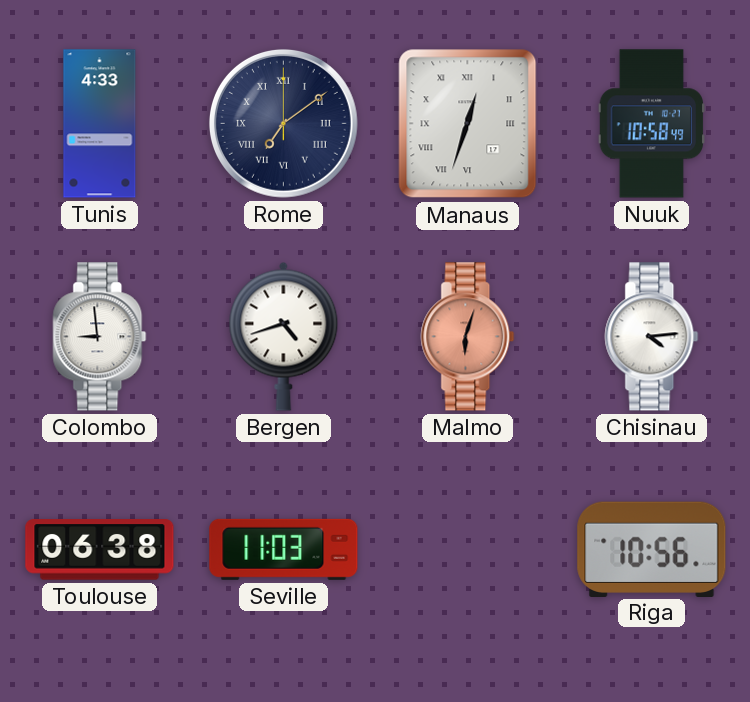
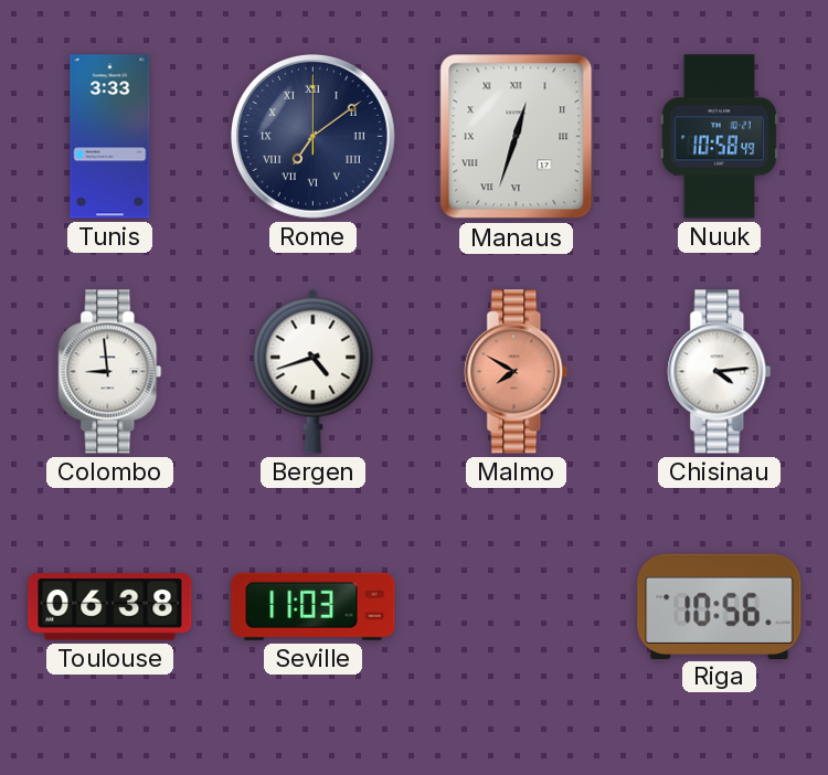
Tunis: 4:33 -> 3:33 (110, 137)
Malmo: 6:03 -> 7:50 (517, 372)
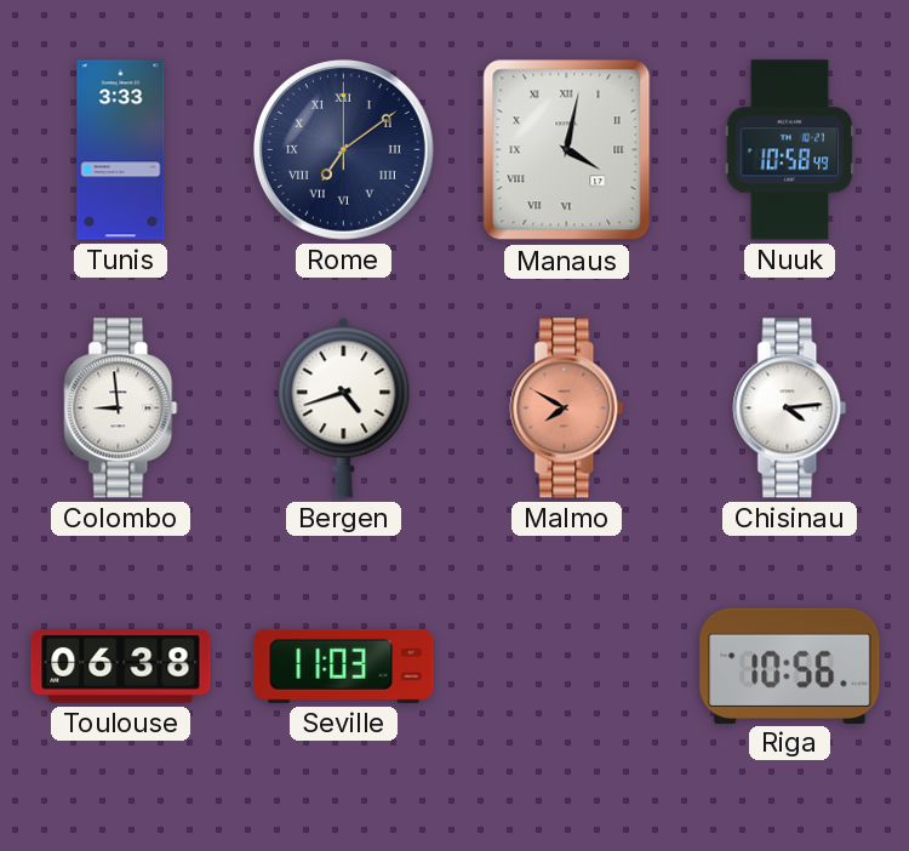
Manaus: 12:33 -> 4:02 (567, 150)
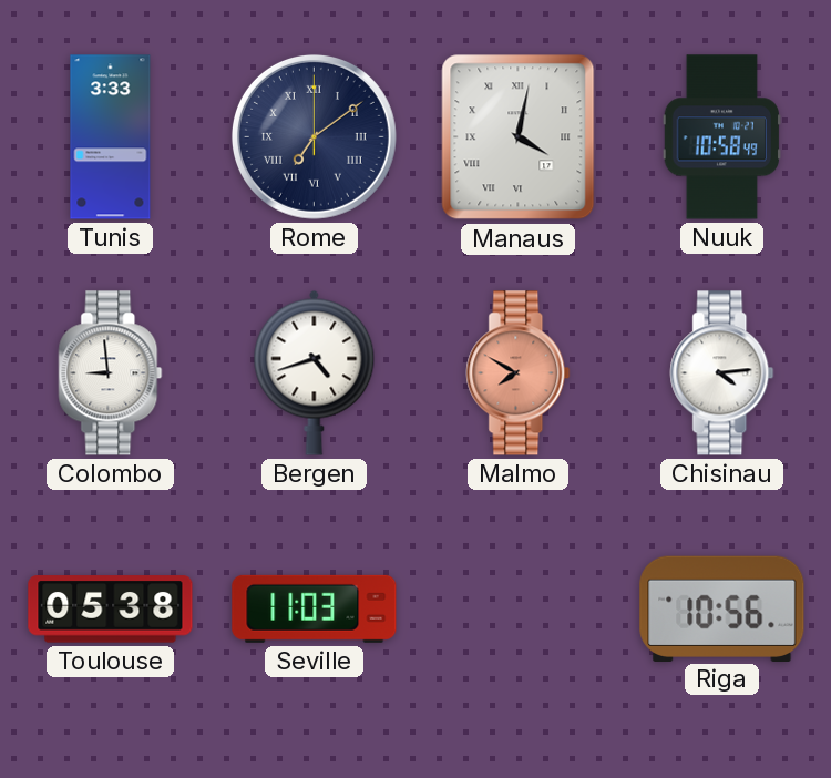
Toulouse: 06:38 -> 05:38 (111, 610)
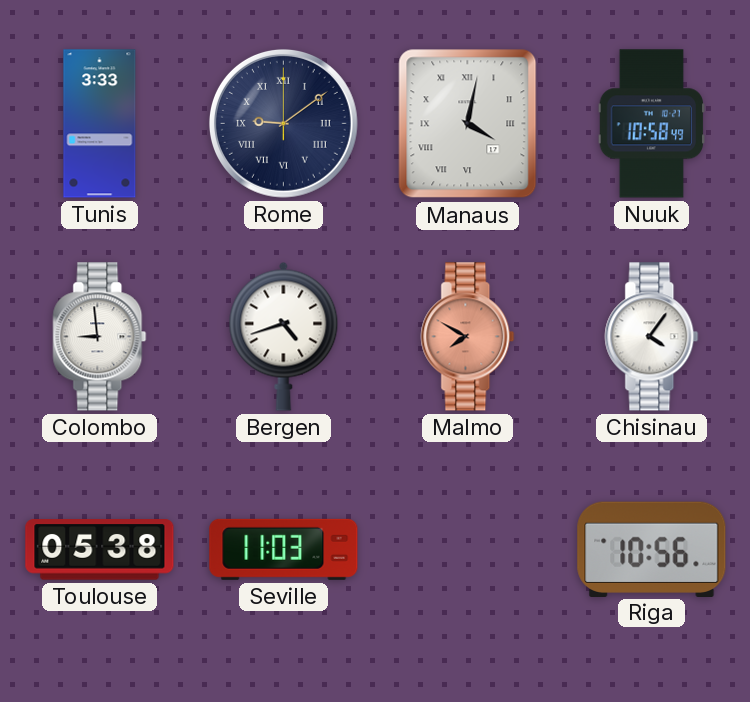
Rome: 7:09 -> 9:09 (283, 123)
Chisinau: 4:14 -> 4:06 (652, 337)
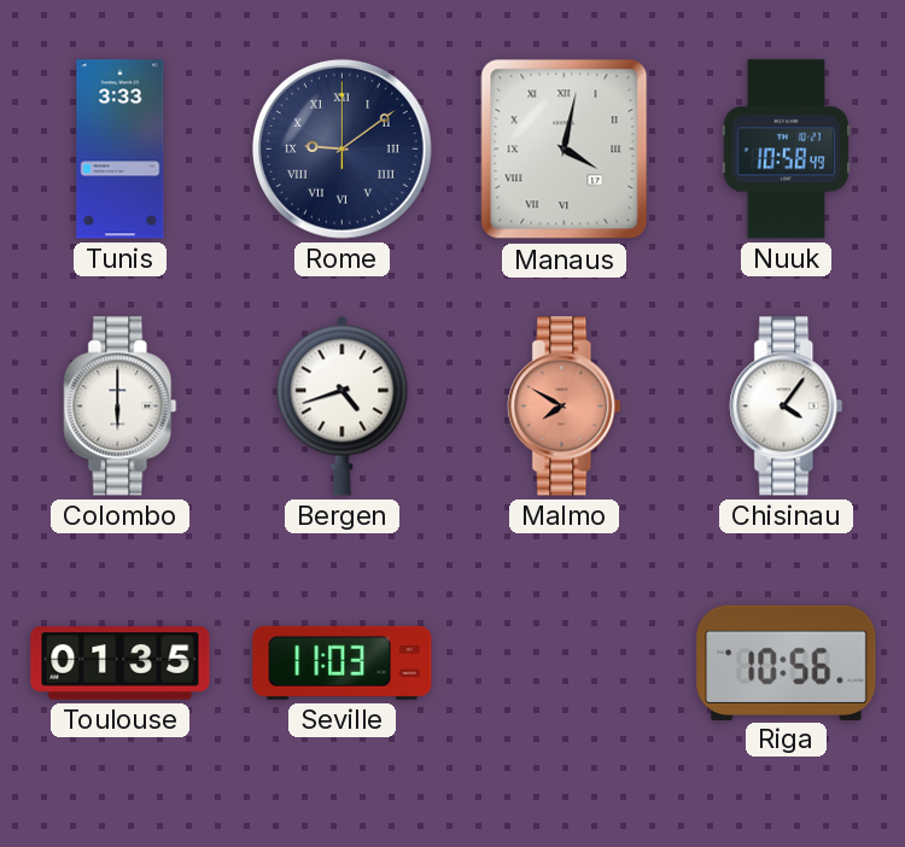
Colombo: 8:59 -> 6:00 (121, 407)
Toulouse: 05:38 -> 01:35 (121, 664)
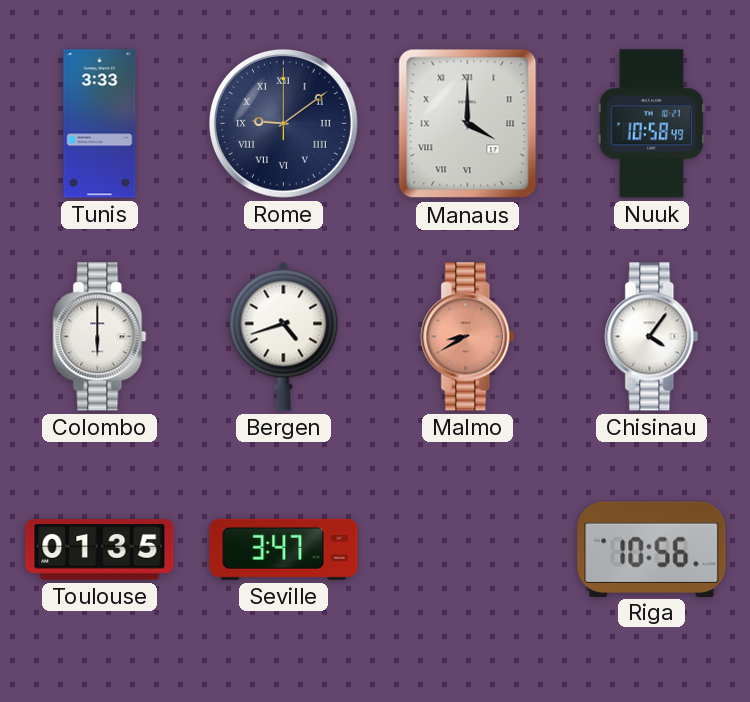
Manaus: 4:02 -> 4:00 (468, 124)
Malmo: 7:50 -> 8:40 (468, 337)
Seville: 11:03 -> 3:47 (284, 549)
